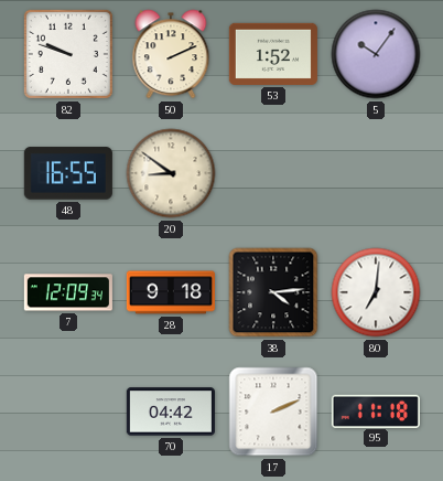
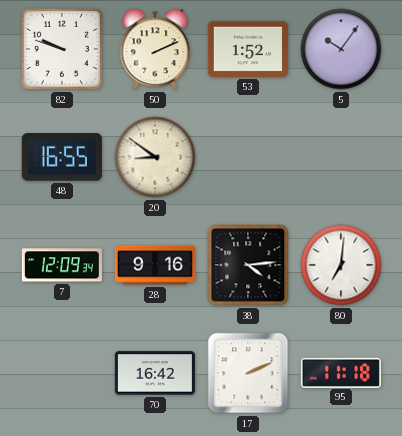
28: 9:18 -> 9:16 (155, 265)
70: 04:42 -> 16:42 (155, 373)
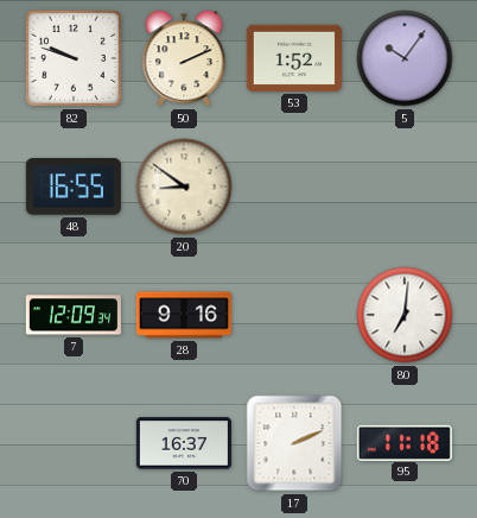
38: 4:14 -> none (248, 265)
70: 16:42 -> 16:37 (184, 443)
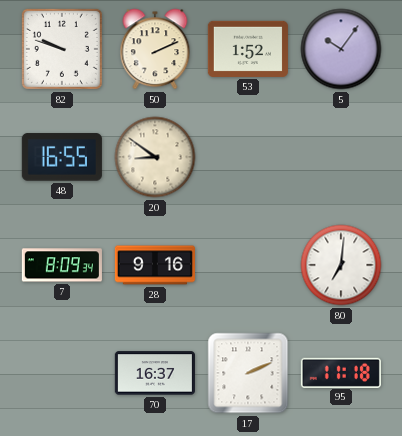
7: 12:09 -> 8:09 (62, 265)
